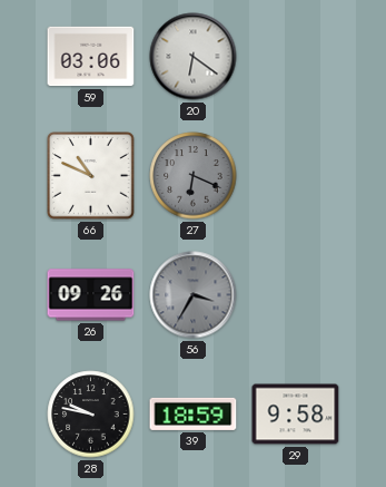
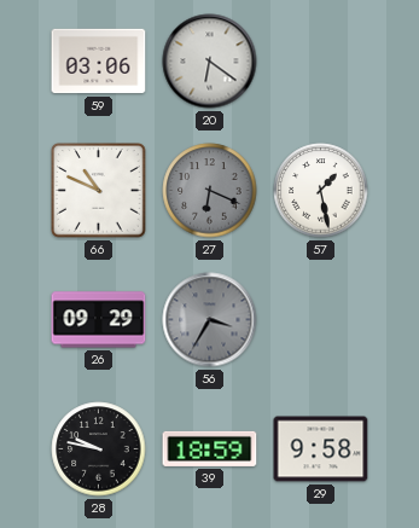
57: none -> 1:28 (321, 191)
26: 09:26 -> 09:29 (99, 320)
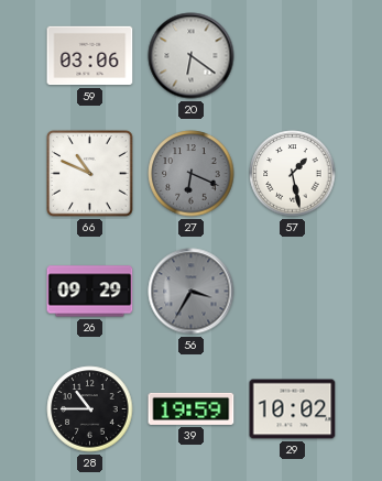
28: 9:47 -> 10:45 (90, 409)
39: 18:59 -> 19:59 (192, 408)
29: 9:58 -> 10:02 (293, 409)
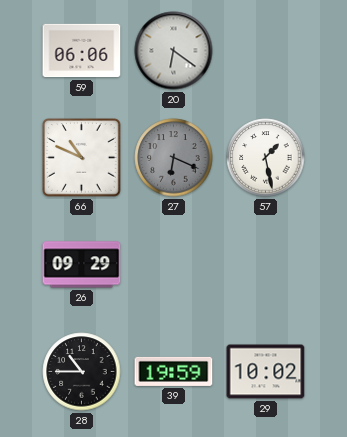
59: 03:06 -> 06:06 (82, 51)
56: 3:35 -> none (192, 292)
